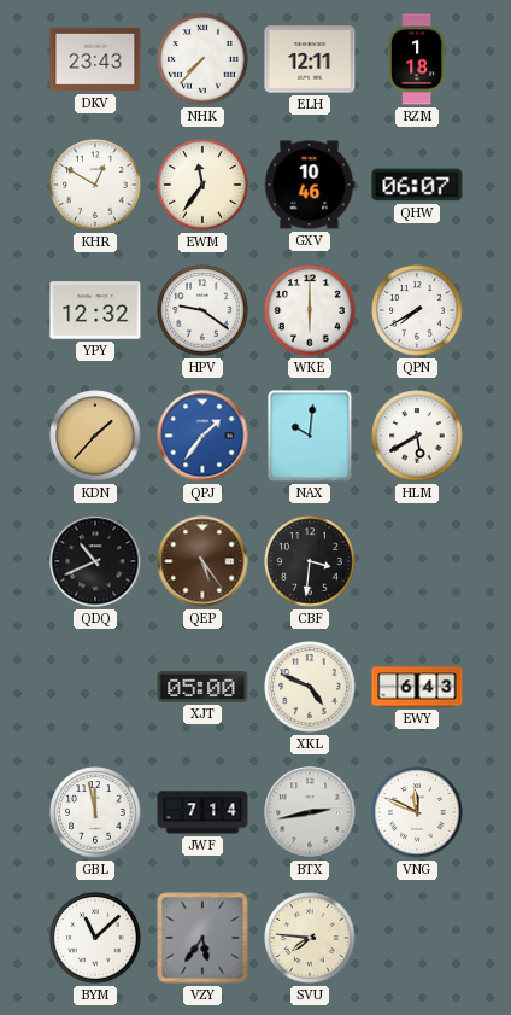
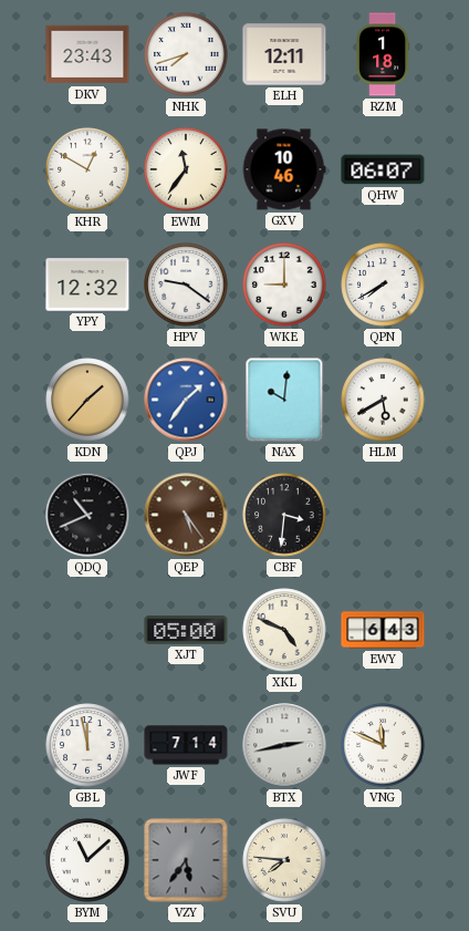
NHK: 7:37 -> 7:42 (186, 54)
WKE: 6:00 -> 9:00 (284, 285)
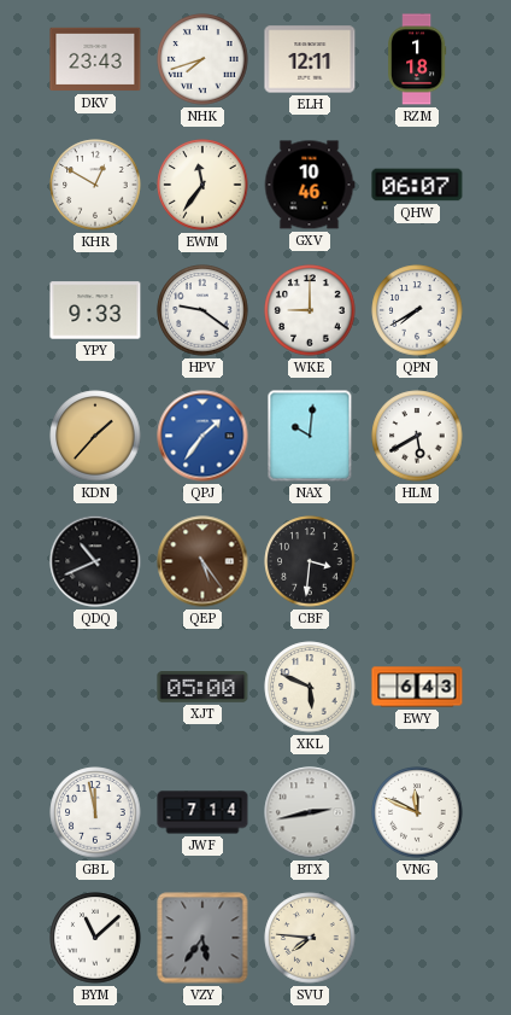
YPY: 12:32 -> 9:33 (95, 310)
XKL: 4:49 -> 5:49 (310, 687)
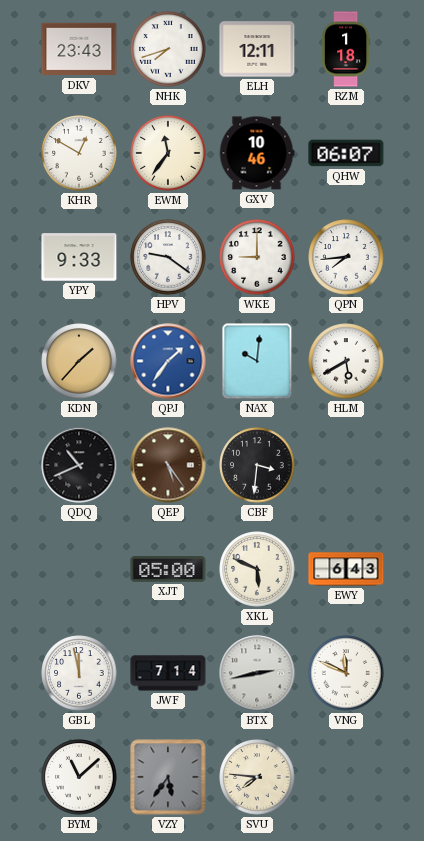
QPN: 7:40 -> 7:44 (346, 257)
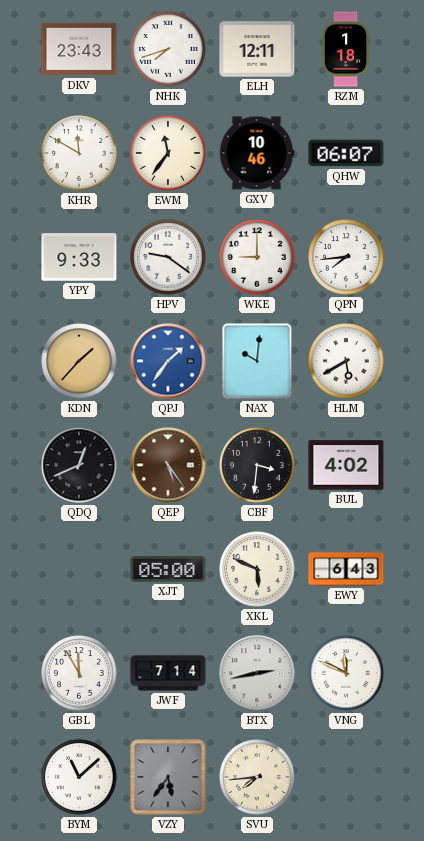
KHR: 12:50 -> 11:50 (79, 153)
QDQ: 10:41 -> 12:41 (79, 465)
BUL: none -> 4:02 (346, 465)
GBL: 11:58 -> 11:55 (79, 673)
SVU: 7:46 -> 7:44 (257, 777)
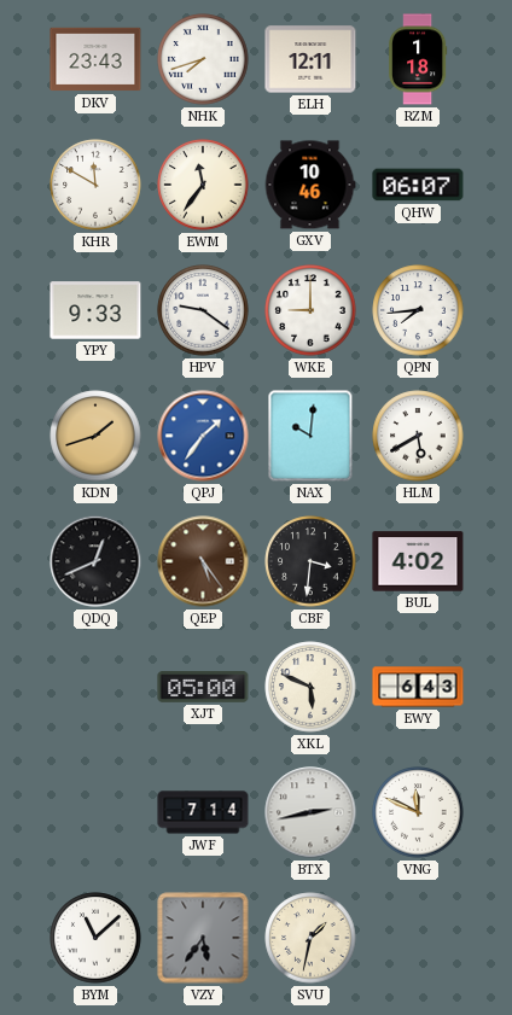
KDN: 1:37 -> 1:42 (95, 436)
GBL: 11:55 -> none (79, 673)
SVU: 7:44 -> 1:32 (310, 938)
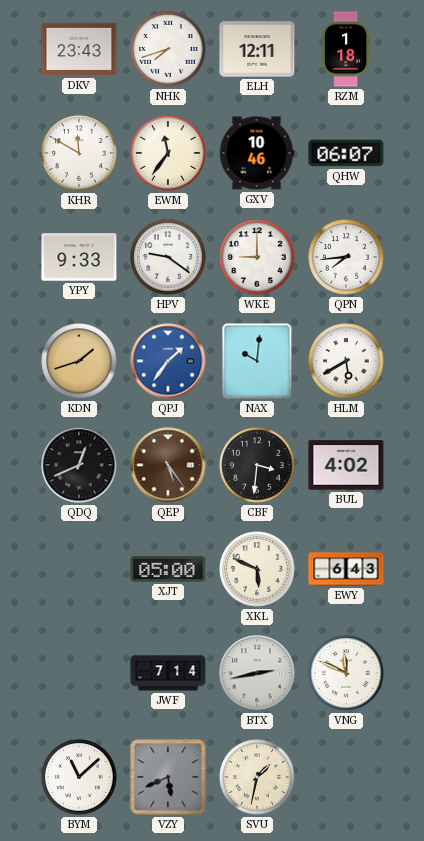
VZY: 5:36 -> 5:41 (168, 777)
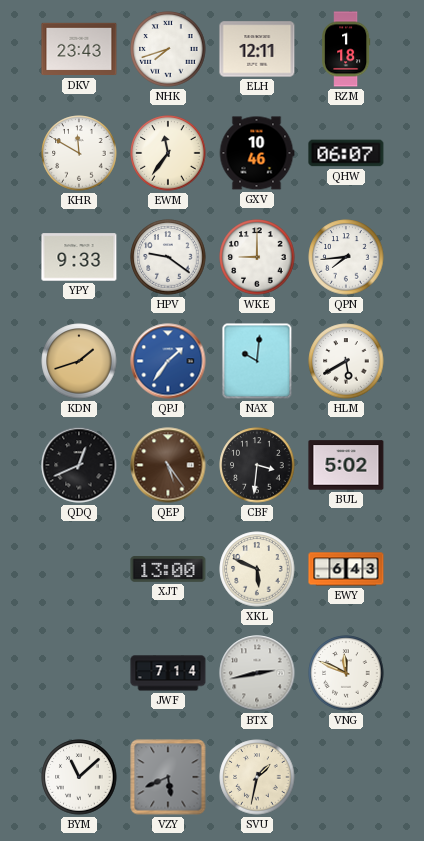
BUL: 4:02 -> 5:02 (346, 465)
XJT: 05:00 -> 13:00 (168, 570)
